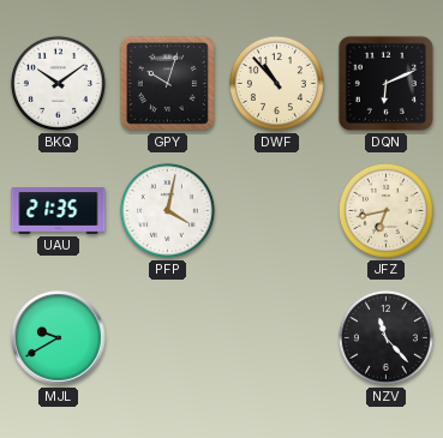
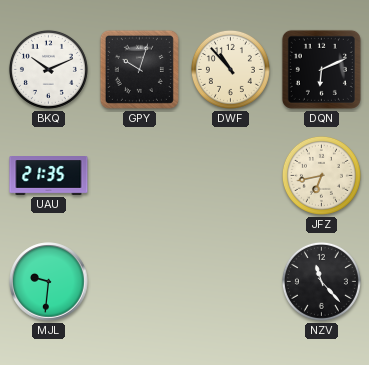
BKQ: 10:09 -> 10:11 (48, 69)
PFP: 4:02 -> none (167, 210)
MJL: 9:40 -> 9:31 (49, 282)
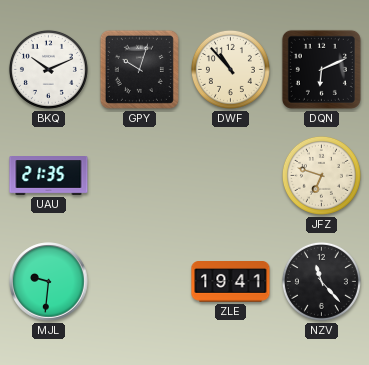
JFZ: 6:43 -> 6:48 (321, 175)
ZLE: none -> 19:41 (231, 282)
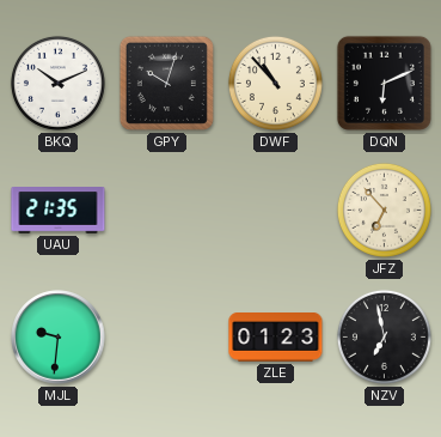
JFZ: 6:48 -> 6:53 (384, 210)
ZLE: 19:41 -> 01:23 (276, 338)
NZV: 11:23 -> 6:58 (384, 336)
